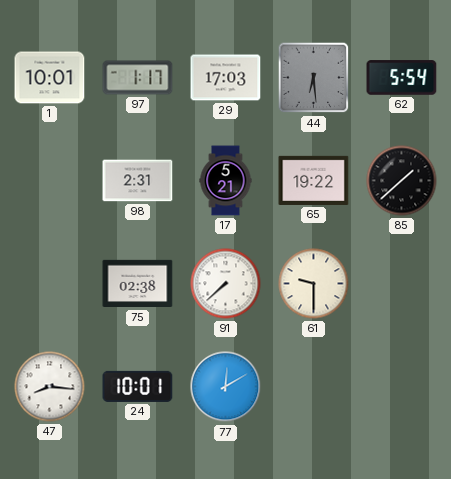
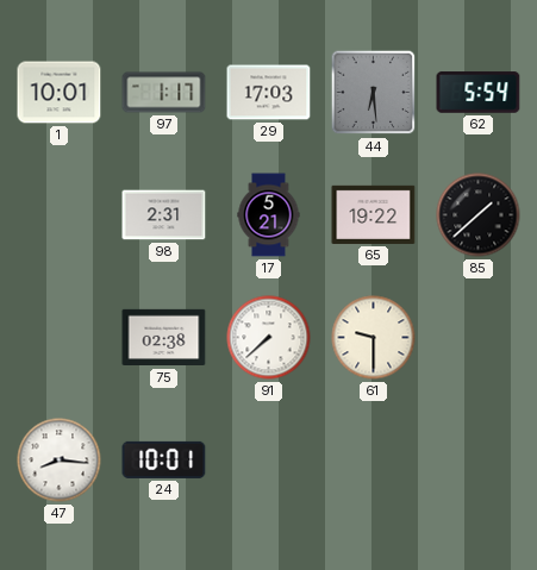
77: 12:10 -> none (226, 387)
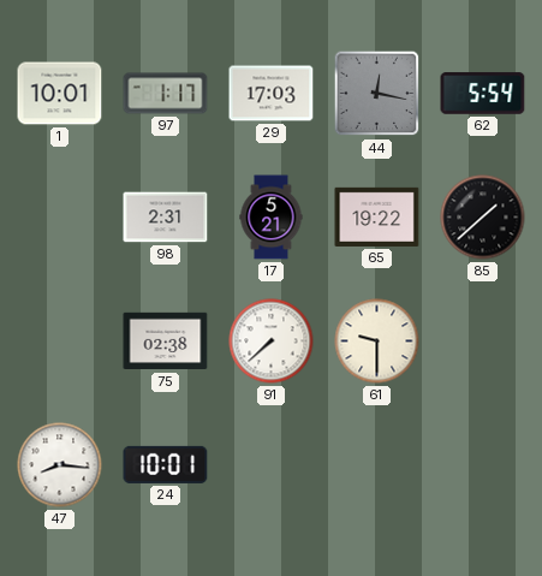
44: 6:29 -> 12:17 (377, 94)
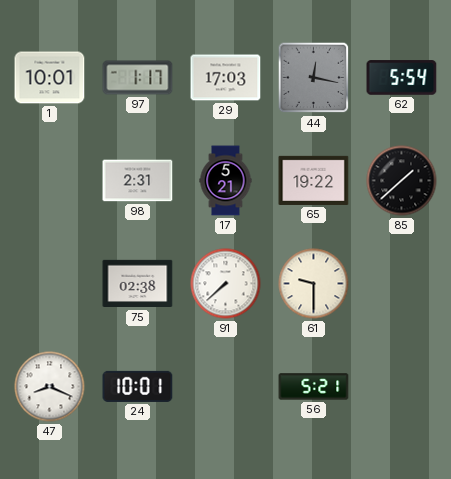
47: 8:16 -> 8:19 (50, 387)
56: none -> 5:21 (314, 387)
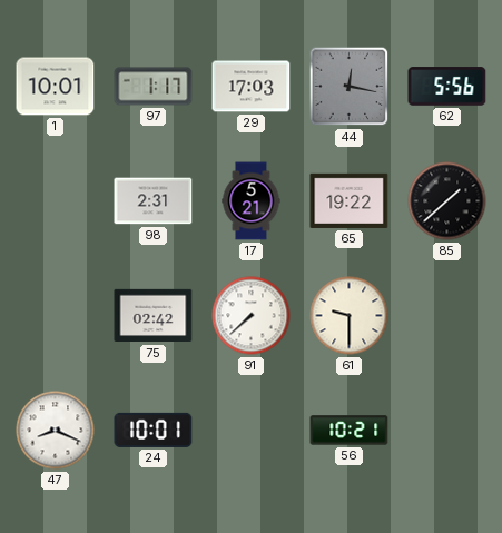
62: 5:54 -> 5:56 (447, 87)
75: 02:38 -> 02:42 (154, 316)
56: 5:21 -> 10:21 (350, 431)
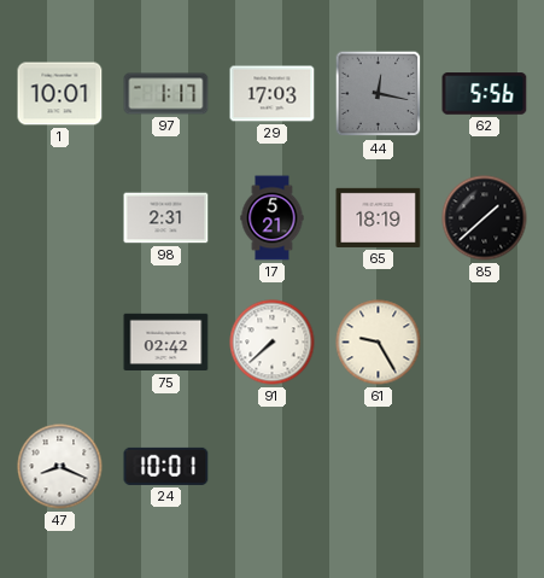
65: 19:22 -> 18:19 (379, 217)
61: 9:30 -> 9:25 (379, 343)
56: 10:21 -> none (350, 431)
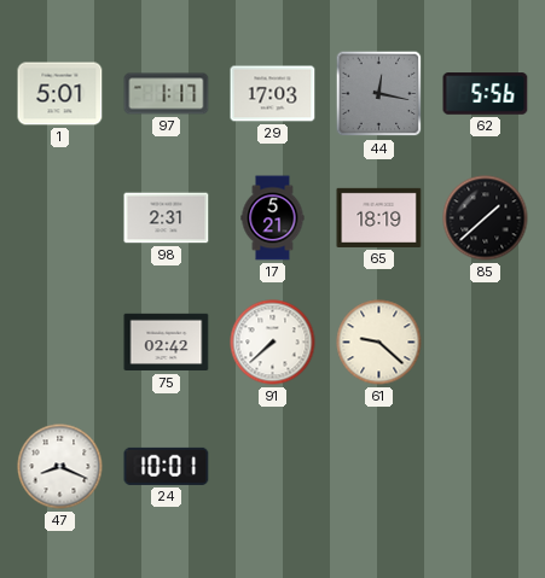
1: 10:01 -> 5:01 (60, 94)
61: 9:25 -> 9:22 (379, 343)
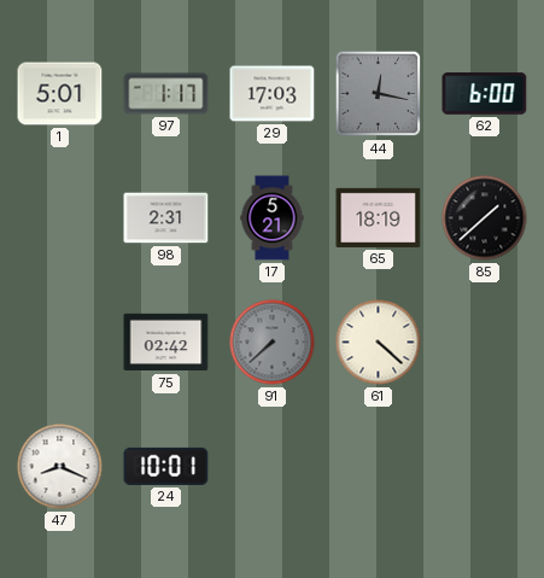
62: 5:56 -> 6:00 (485, 94)
91 dial: white -> grey (273, 343)
61: 9:22 -> 4:22 (379, 343)
